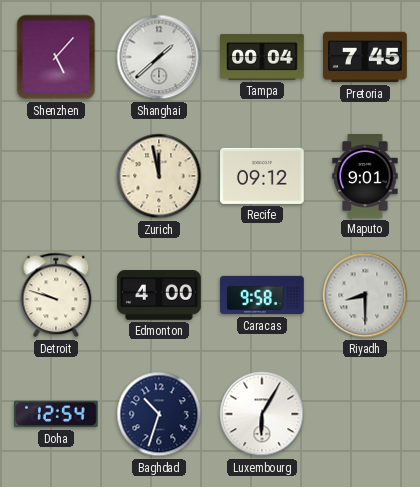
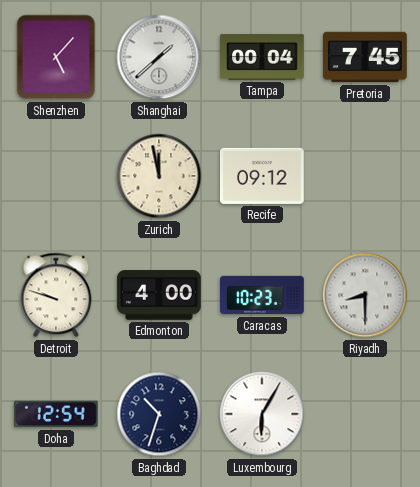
Maputo: 9:01 -> none (365, 176)
Caracas: 9:58 -> 10:23 (262, 295)
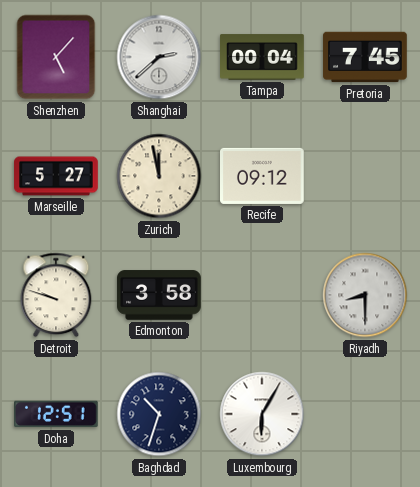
Shanghai: 1:38 -> 2:38 (159, 57)
Marseille: none -> 5:27 (56, 176)
Edmonton: 4:00 -> 3:58 (159, 295)
Caracas: 10:23 -> none (262, 295)
Doha: 12:54 -> 12:51 (57, 414)
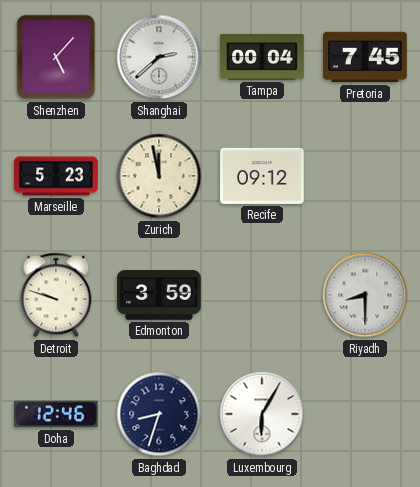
Marseille: 5:27 -> 5:23 (56, 176)
Edmonton: 3:58 -> 3:59 (159, 295)
Doha: 12:51 -> 12:46 (57, 414)
Baghdad: 10:33 -> 8:33 (159, 414)
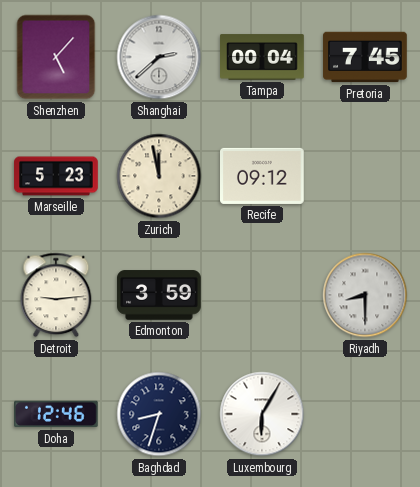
Detroit: 9:48 -> 9:14 (56, 295)
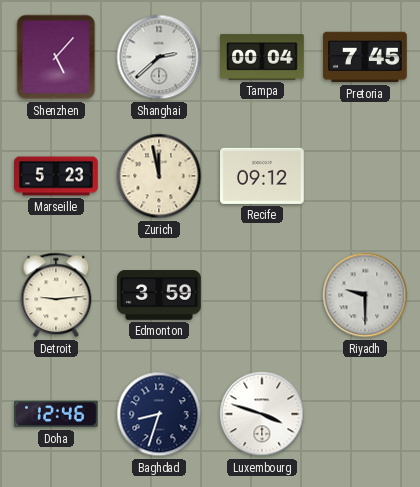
Riyadh: 8:30 -> 9:30 (365, 295)
Luxembourg: 6:05 -> 3:48 (262, 414)
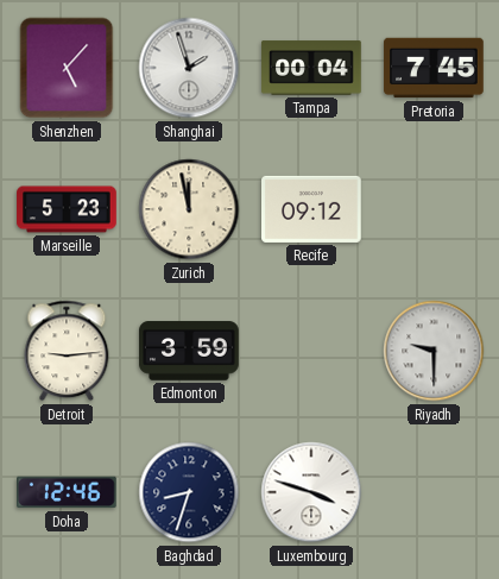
Shanghai: 2:38 -> 1:57 (189, 68)
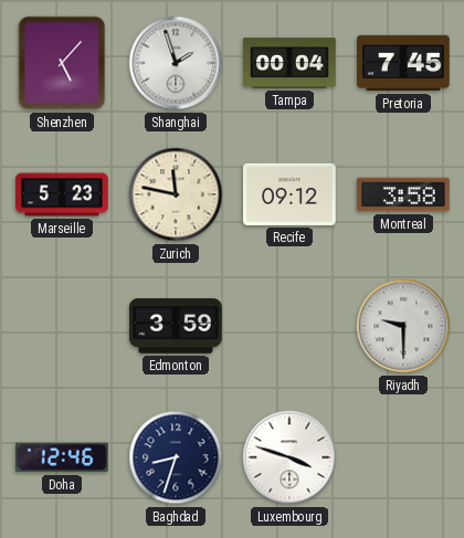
Zurich: 11:58 -> 11:47 (176, 194)
Montreal: none -> 3:58 (403, 194)
Detroit: 9:14 -> none (67, 351)
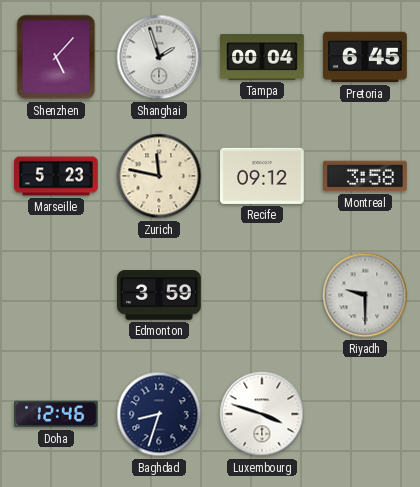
Pretoria: 7:45 -> 6:45 (365, 57)
